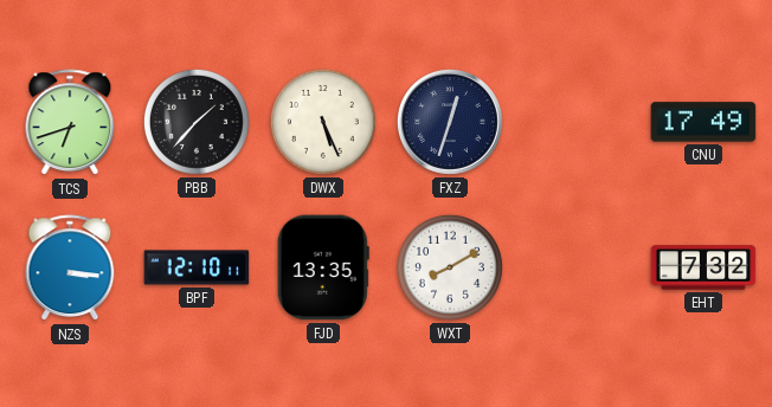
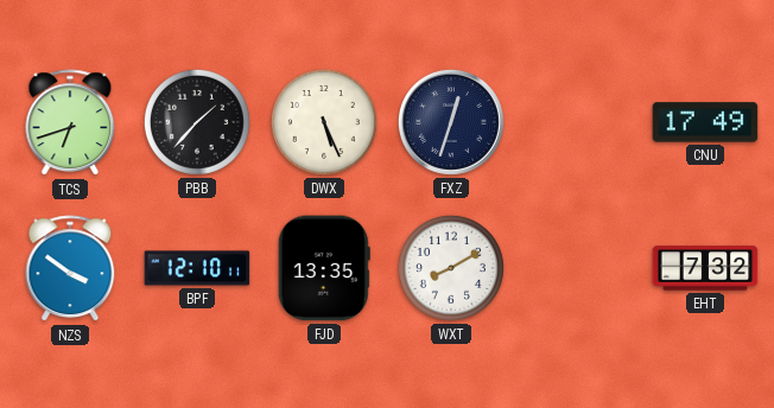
NZS: 3:16 -> 3:51 (70, 269)
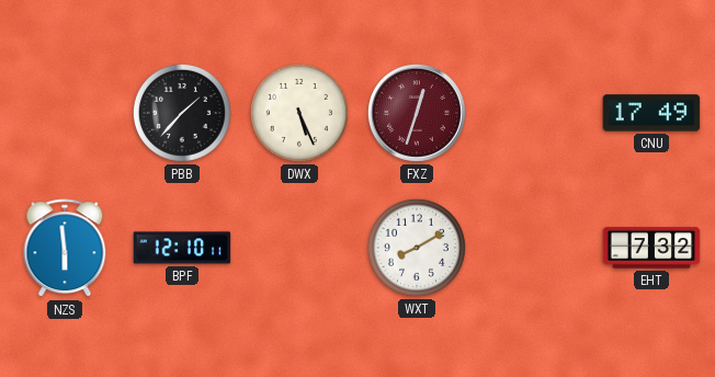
TCS: 6:42 -> none (70, 123)
FXZ dial: navy -> burgundy (417, 113)
NZS: 3:51 -> 5:59 (65, 249)
FJD: 13:35 -> none (324, 268)
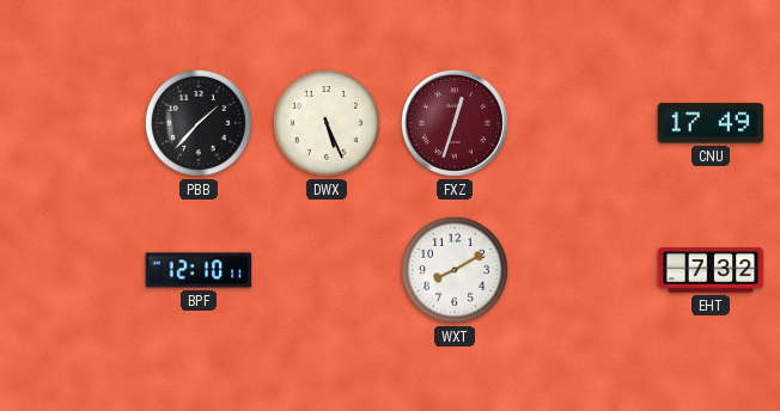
NZS: 5:59 -> none (65, 249)
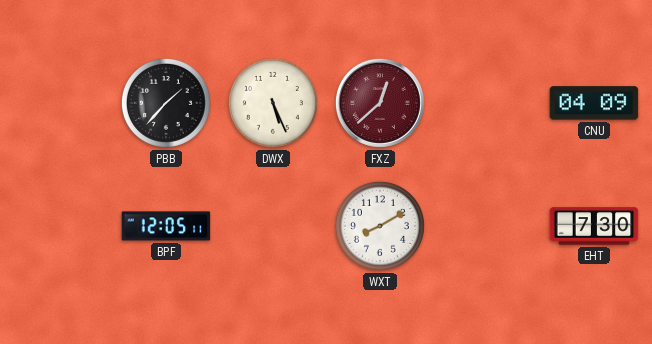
FXZ: 12:33 -> 12:38 (380, 103)
CNU: 17:49 -> 04:09 (594, 103)
BPF: 12:10 -> 12:05 (166, 226)
EHT: 7:32 -> 7:30 (594, 226)
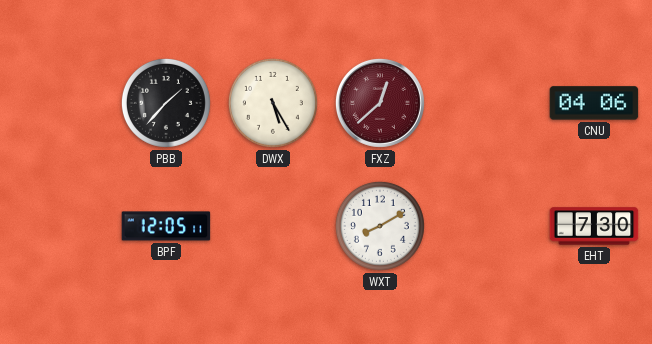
DWX: 5:26 -> 5:25 (273, 103)
CNU: 04:09 -> 04:06 (594, 103)
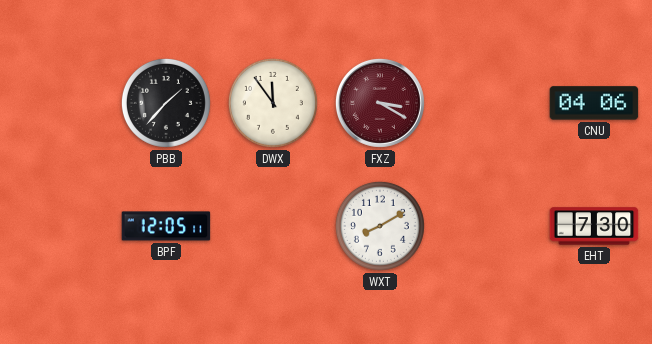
DWX: 5:25 -> 11:54 (273, 103)
FXZ: 12:38 -> 3:20 (380, 103)
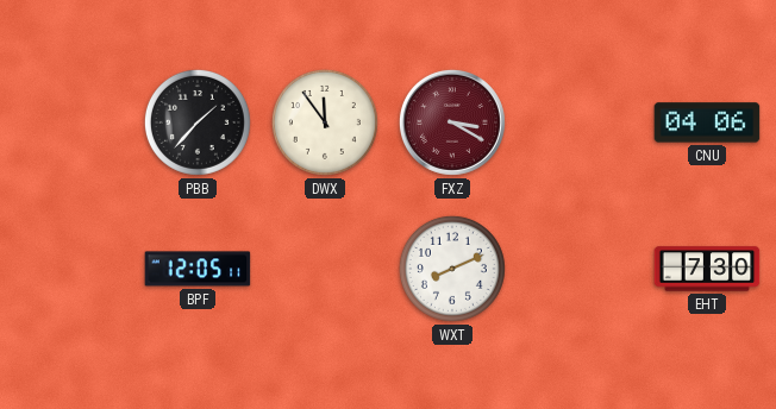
WXT: 8:10 -> 8:11 (452, 269)
